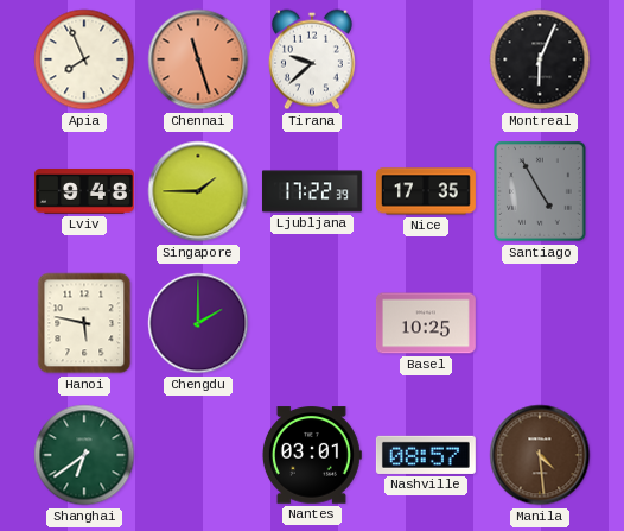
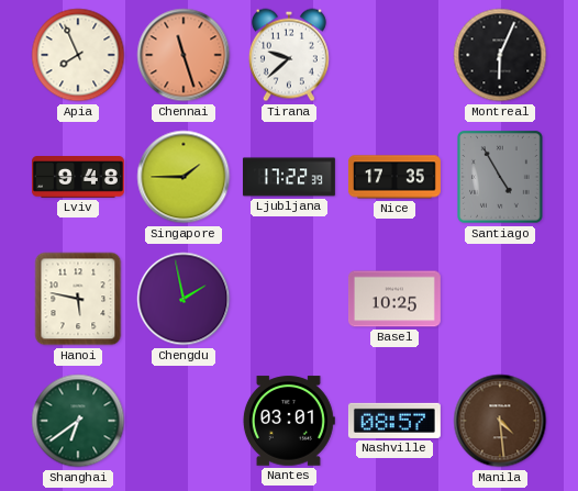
Chengdu: 2:00 -> 1:58 (184, 299)
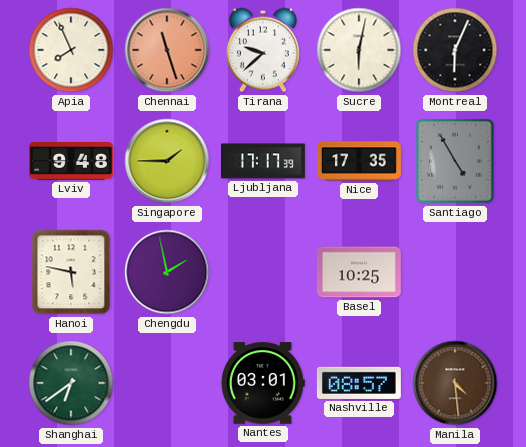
Sucre: none -> 6:02 (359, 50)
Ljubljana: 17:22 -> 17:17 (263, 161)
